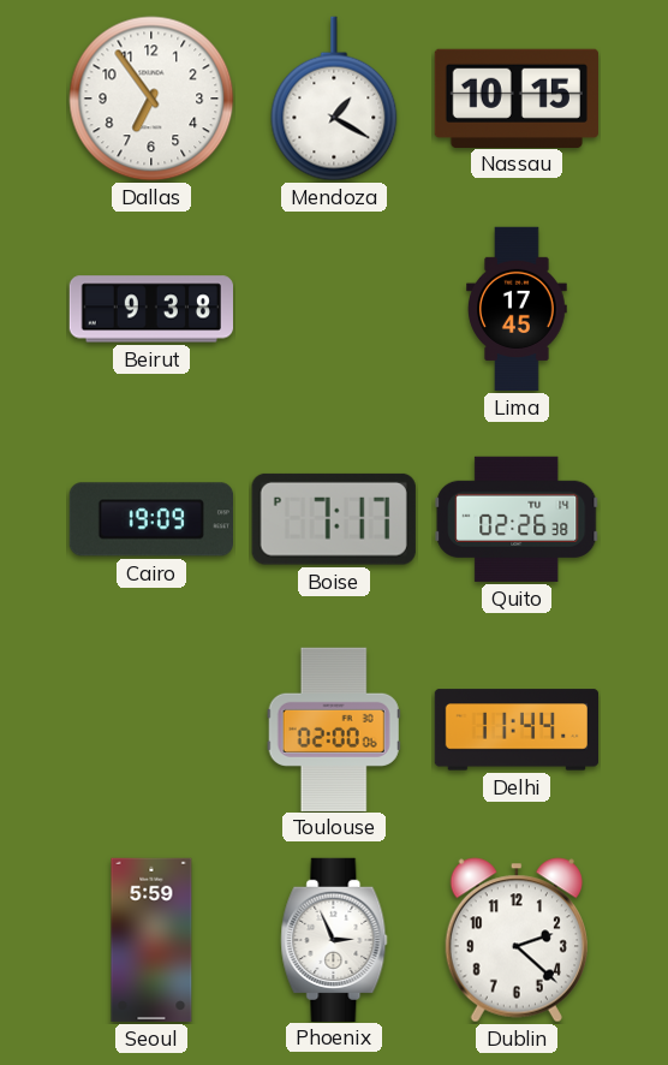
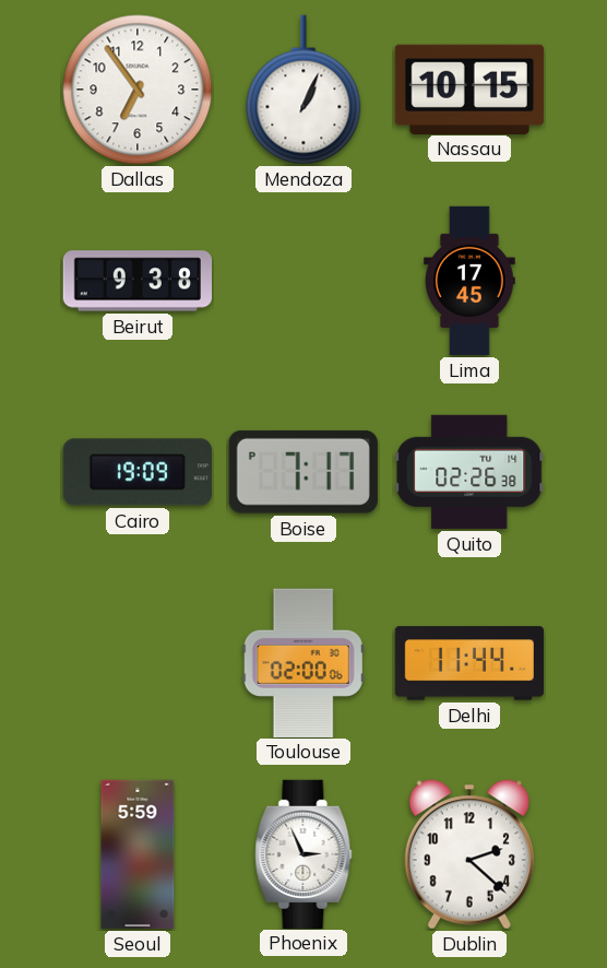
Mendoza: 1:20 -> 1:04 (303, 90)
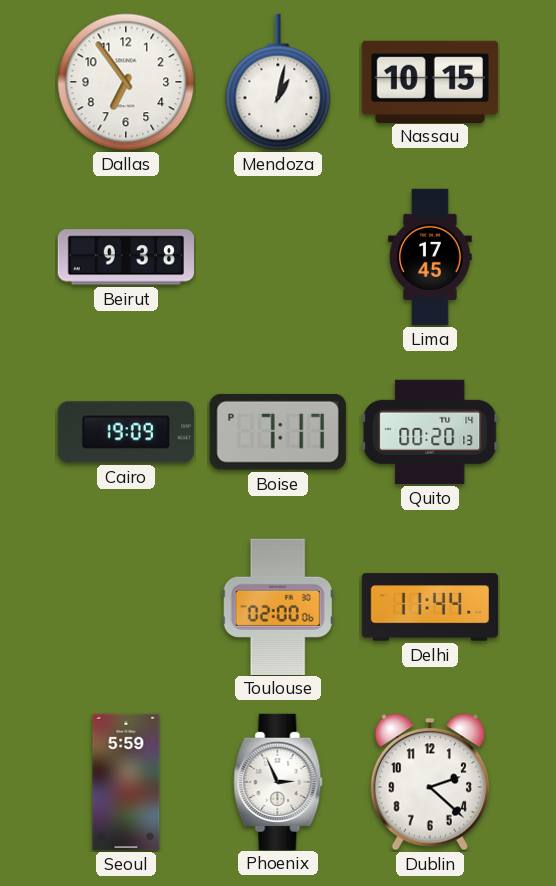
Mendoza: 1:04 -> 1:02 (278, 82)
Quito: 02:26 -> 00:20 (430, 432)
